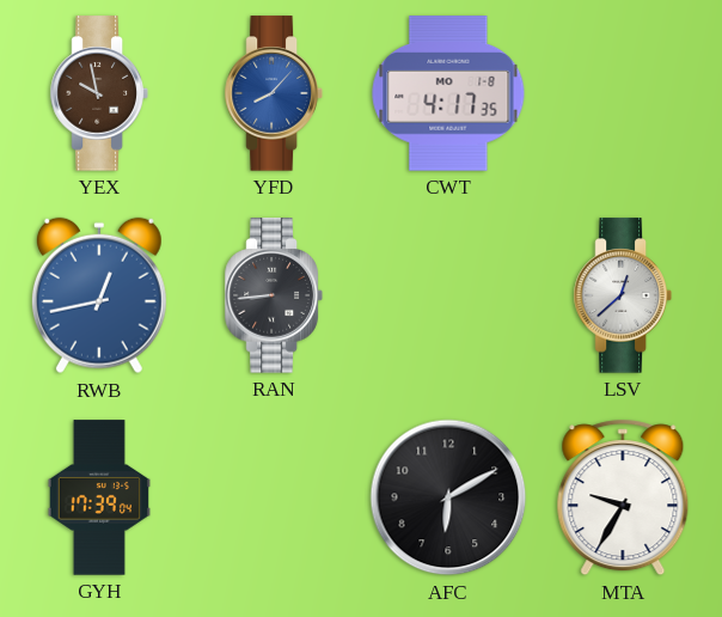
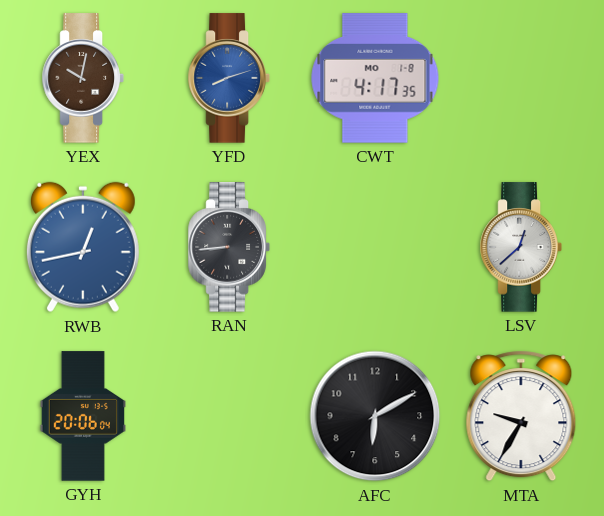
YEX: 9:58 -> 10:02 (83, 78)
YFD: 8:07 -> 8:12 (229, 78)
GYH: 17:39 -> 20:06 (82, 416)
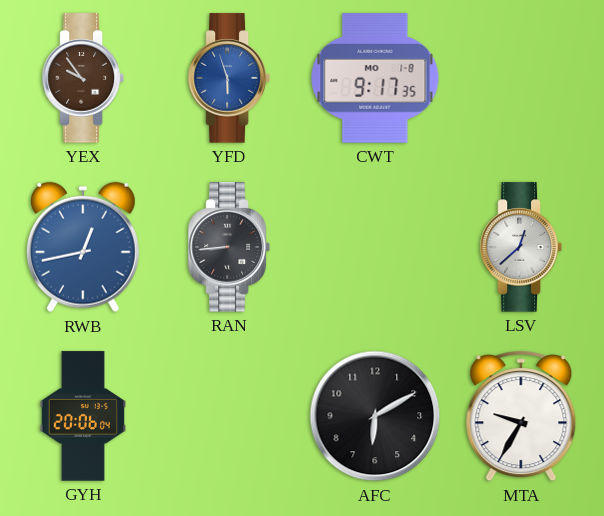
YEX: 10:02 -> 9:54 (83, 78)
YFD: 8:12 -> 5:57 (229, 78)
CWT: 4:17 -> 9:17 (375, 78)
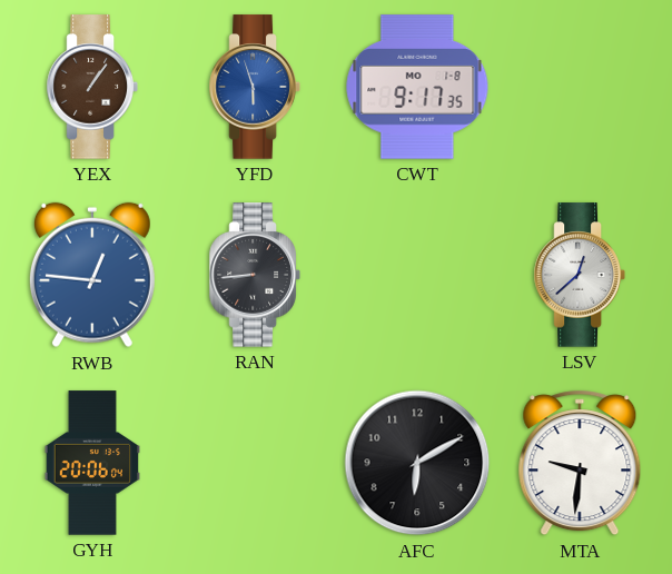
YEX: 9:54 -> 1:06 (92, 87)
RWB: 12:43 -> 12:46 (92, 275)
MTA: 9:35 -> 9:31 (580, 463)
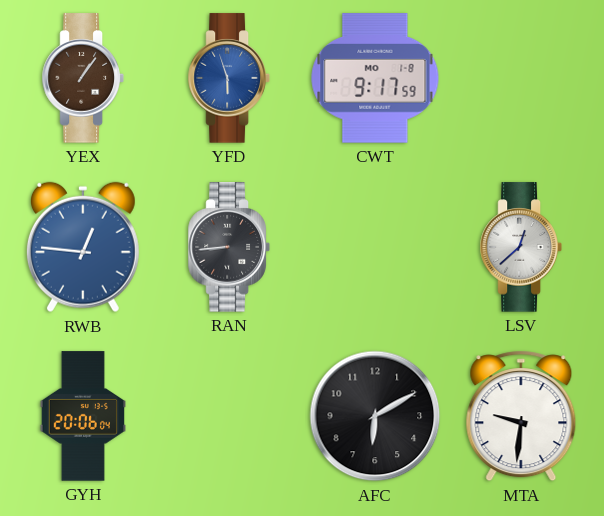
CWT: 9:17:35 -> 9:17:59 (375, 78)
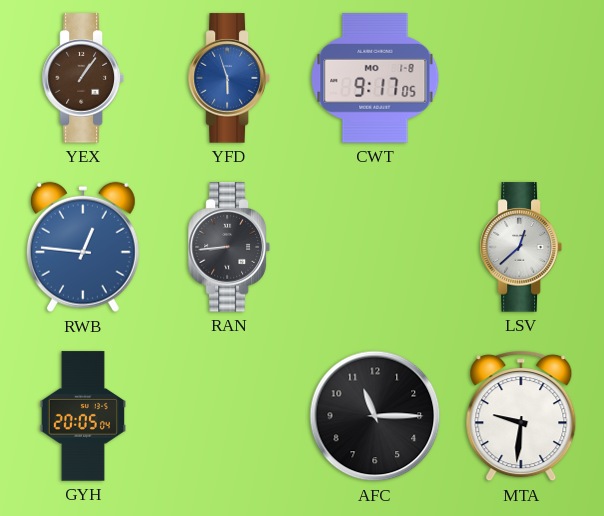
CWT: 9:17:59 -> 9:17:05 (375, 78)
GYH: 20:06 -> 20:05 (82, 416)
AFC: 6:10 -> 11:15 (375, 416)
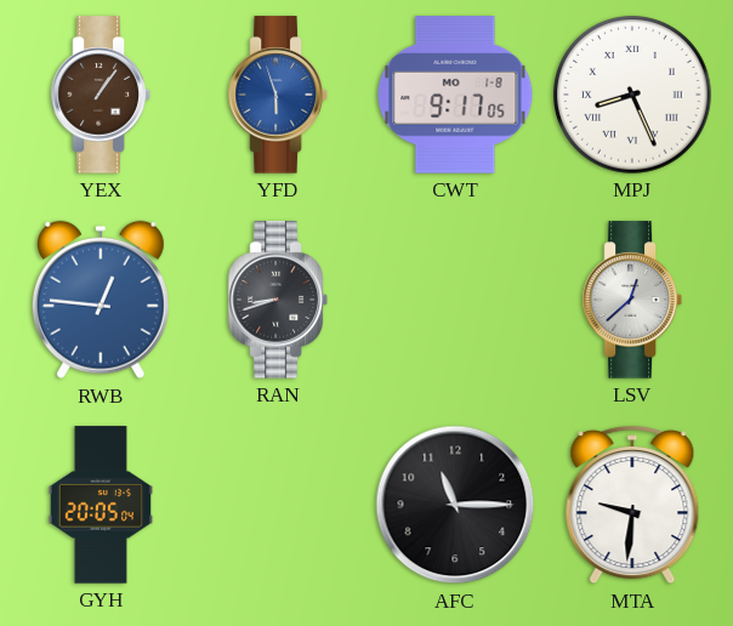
MPJ: none -> 8:26 (632, 95)
RAN: 8:44 -> 8:42 (278, 300)
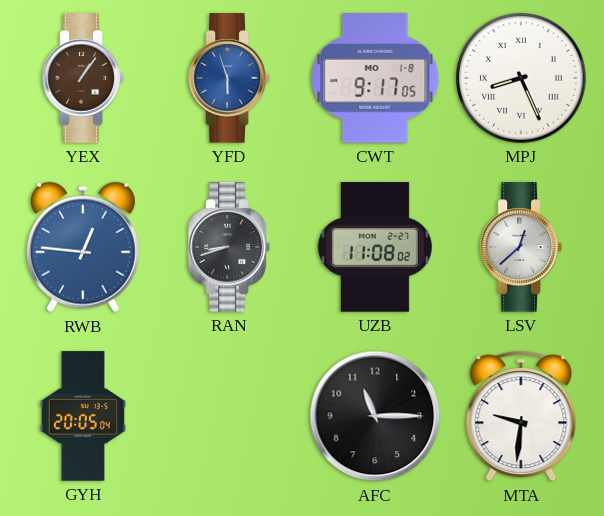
UZB: none -> 11:08 (375, 247)
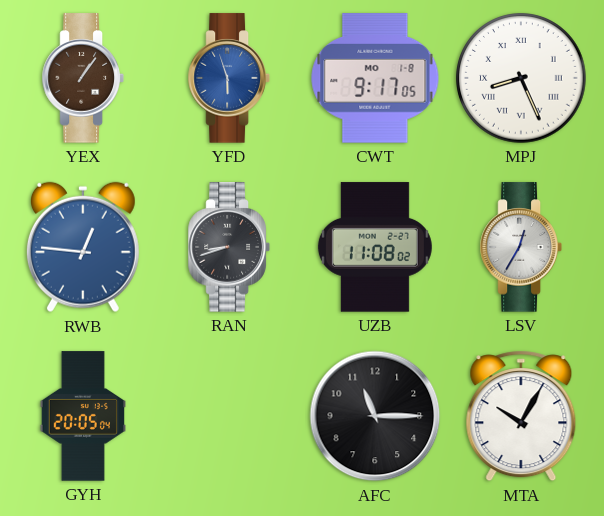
LSV: 12:38 -> 12:35 (521, 247)
MTA: 9:31 -> 10:05 (521, 416)
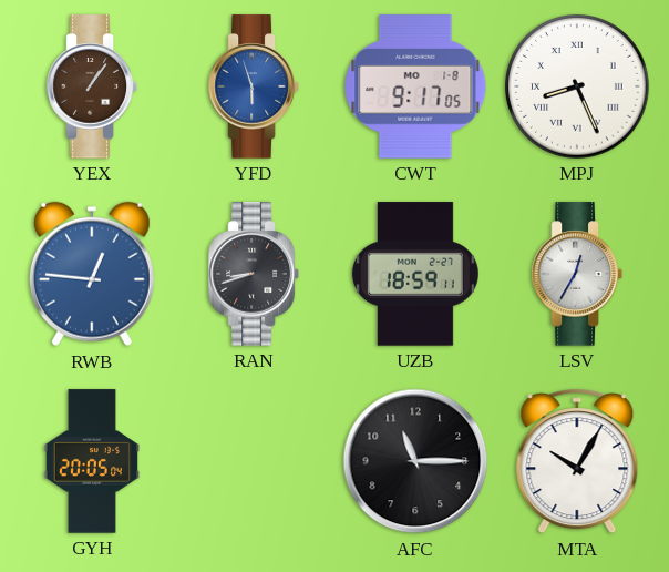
UZB: 11:08 -> 18:59 (415, 274)
